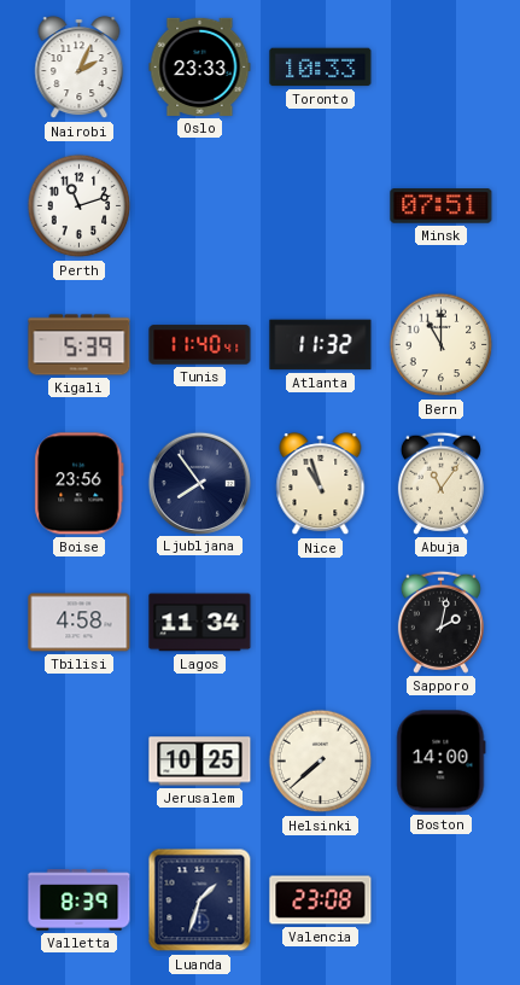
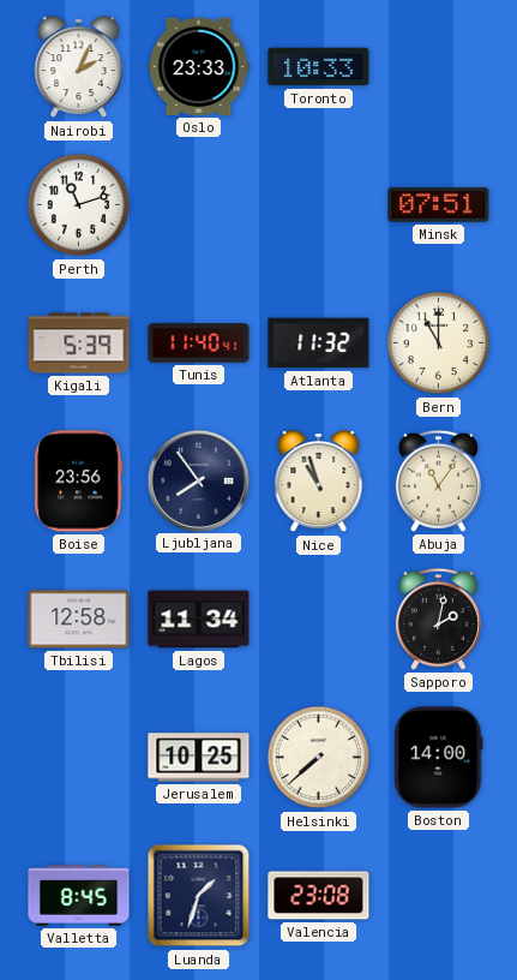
Tbilisi: 4:58 -> 12:58 (79, 620)
Valletta: 8:39 -> 8:45 (79, 896)
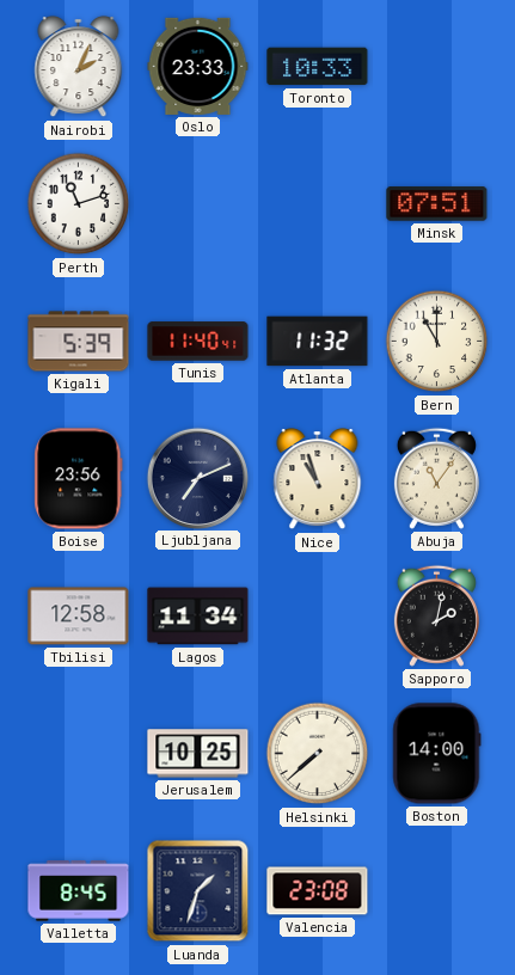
Ljubljana: 7:54 -> 7:11 (197, 478)
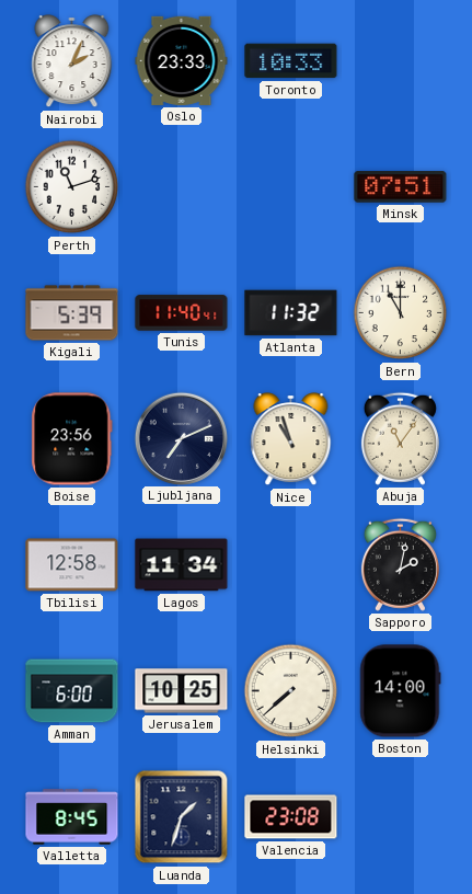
Amman: none -> 6:00 (72, 691)
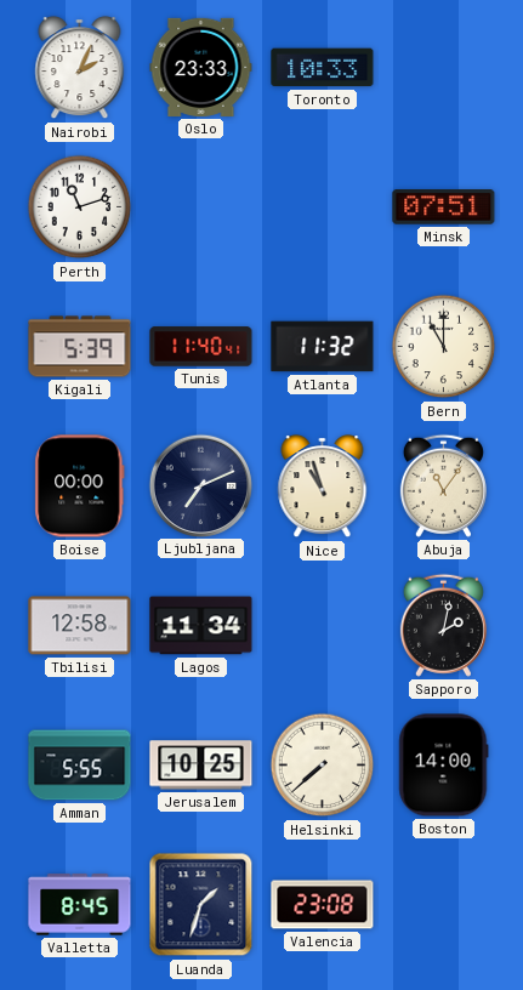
Boise: 23:56 -> 00:00 (80, 487)
Amman: 6:00 -> 5:55 (80, 766)
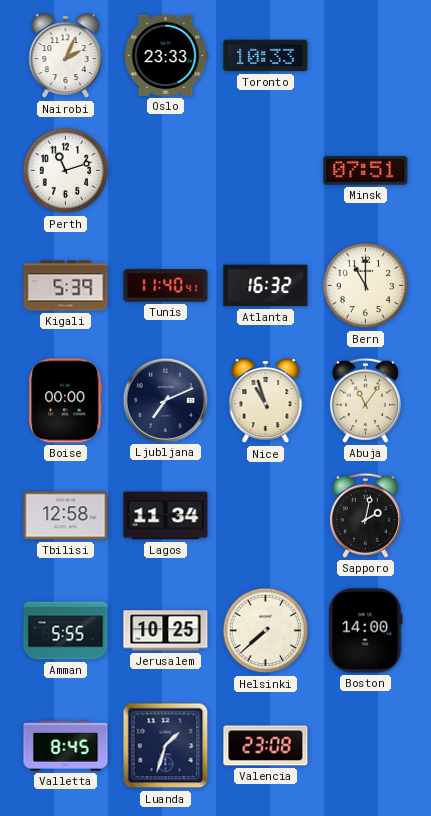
Atlanta: 11:32 -> 16:32 (266, 286)
